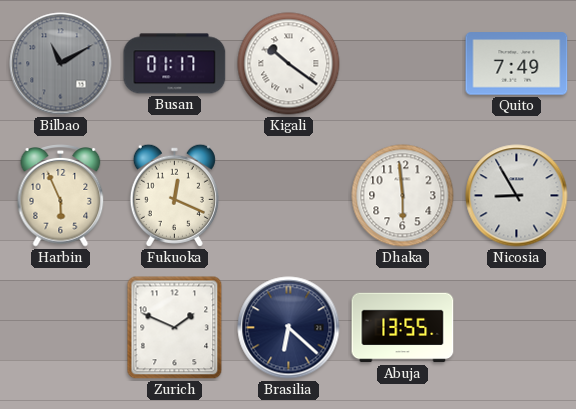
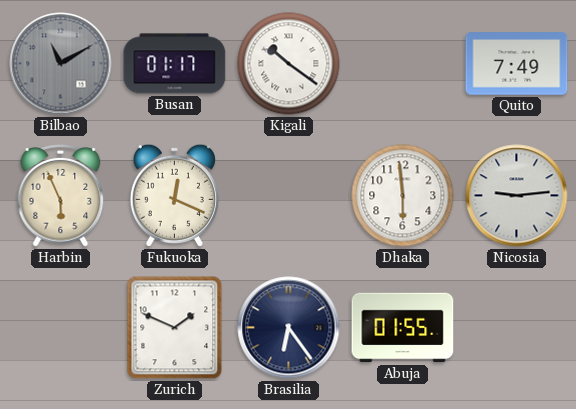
Nicosia: 8:55 -> 9:14 (517, 196)
Brasilia: 6:22 -> 6:24 (289, 328)
Abuja: 13:55 -> 01:55 (403, 328)
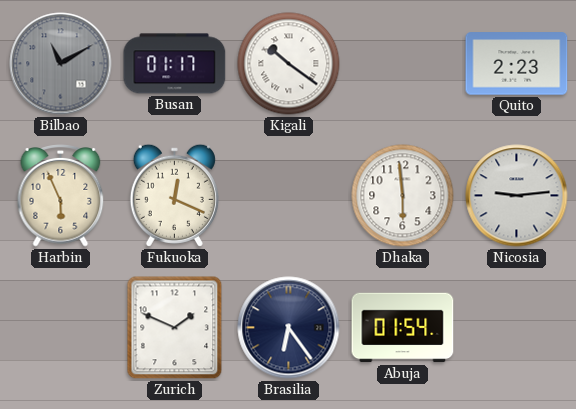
Quito: 7:49 -> 2:23 (517, 64)
Abuja: 01:55 -> 01:54 (403, 328)
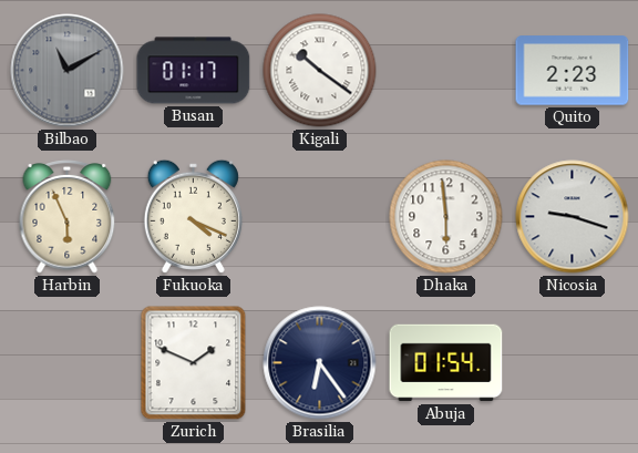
Fukuoka: 12:19 -> 4:19 (193, 216)
Nicosia: 9:14 -> 9:18 (573, 217)
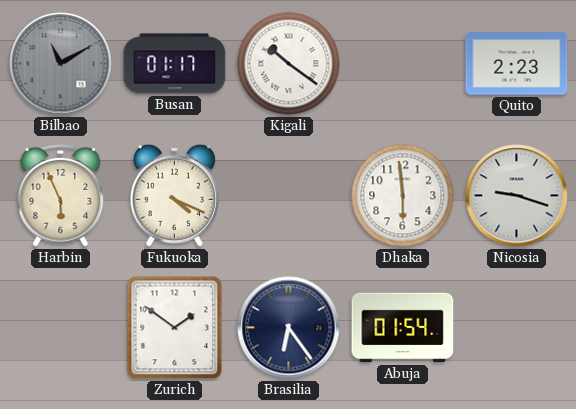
Zurich: 1:49 -> 1:51 (175, 328)
